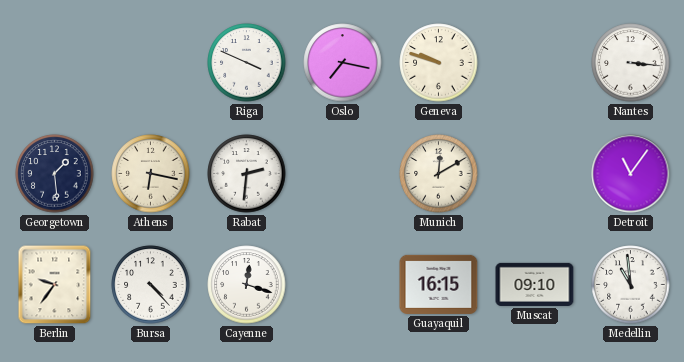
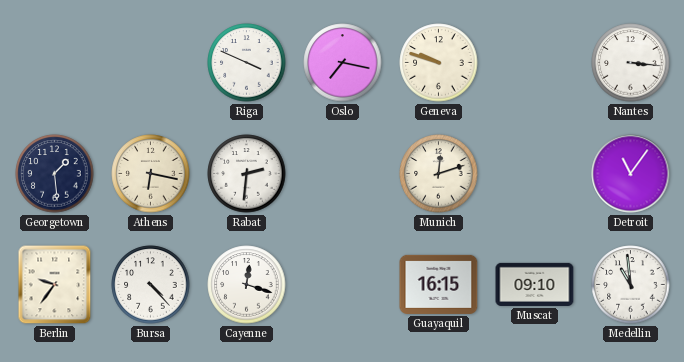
Munich: 12:10 -> 12:12 (439, 174)
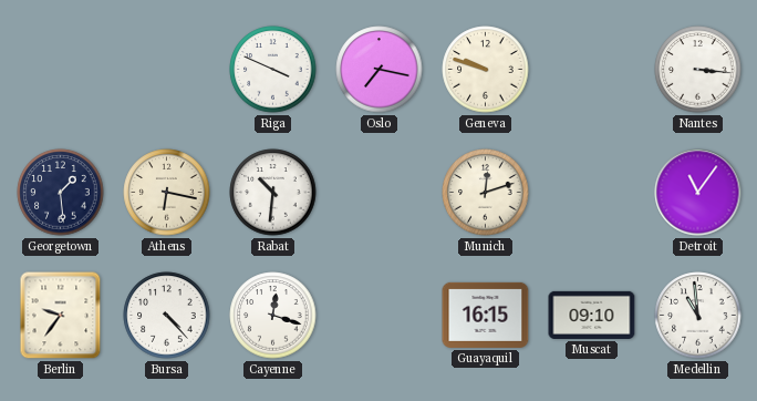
Rabat: 2:31 -> 10:31 (273, 193)
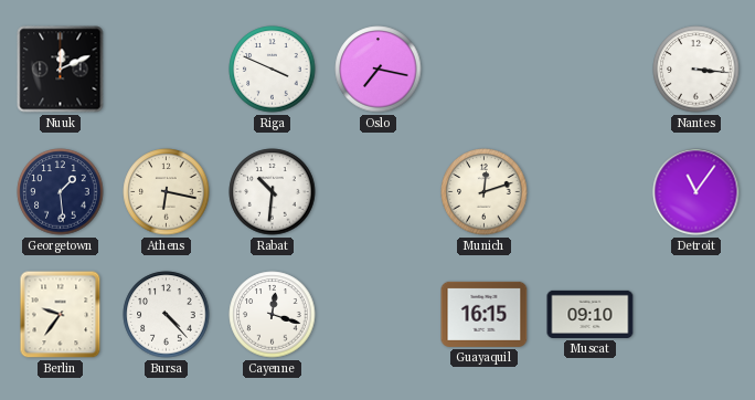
Nuuk: none -> 12:11 (61, 70)
Geneva: 9:48 -> none (486, 70)
Medellin: 10:59 -> none (698, 316)
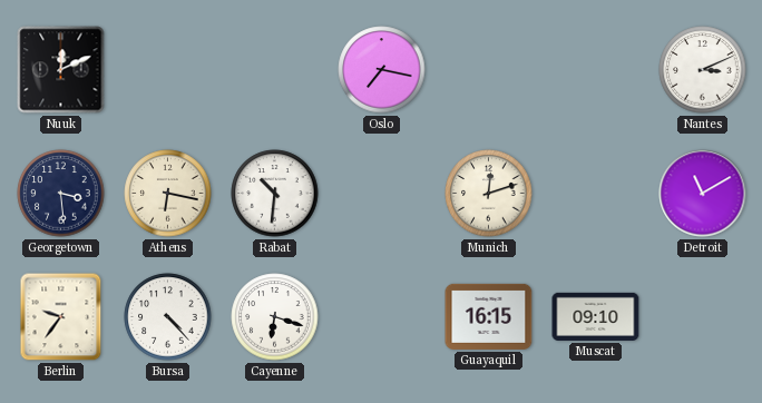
Riga: 3:49 -> none (273, 70)
Nantes: 3:16 -> 3:11 (703, 70)
Georgetown: 1:29 -> 3:29 (61, 194)
Detroit: 11:06 -> 11:10 (703, 194)
Cayenne: 12:18 -> 6:18 (275, 317)
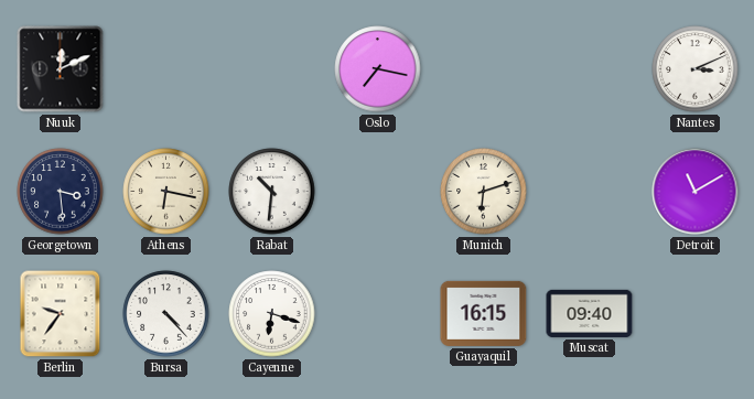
Munich: 12:12 -> 6:12 (484, 192)
Muscat: 09:10 -> 09:40 (590, 313)
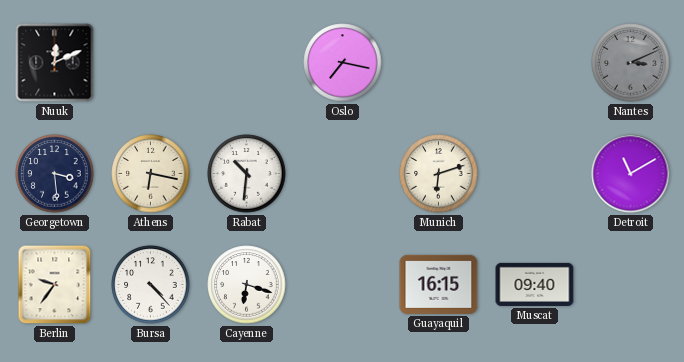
Nantes dial: white -> grey (631, 63)
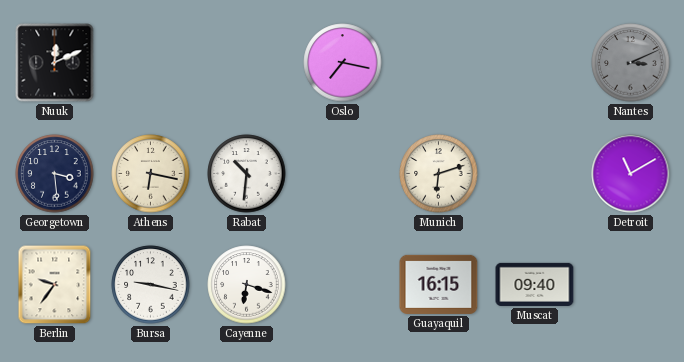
Bursa: 4:23 -> 9:17 (151, 285)
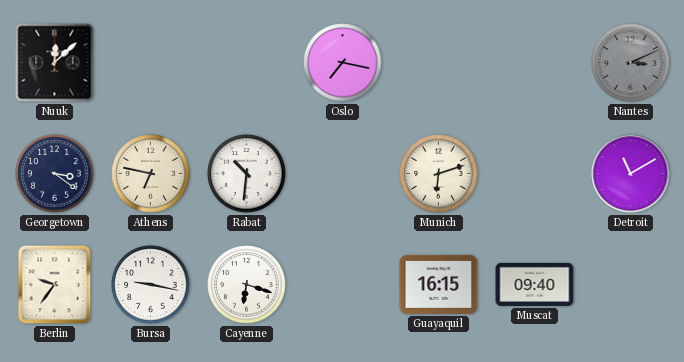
Nuuk: 12:11 -> 12:08 (55, 63)
Georgetown: 3:29 -> 3:21 (55, 174)
Athens: 6:17 -> 6:47 (151, 174)
